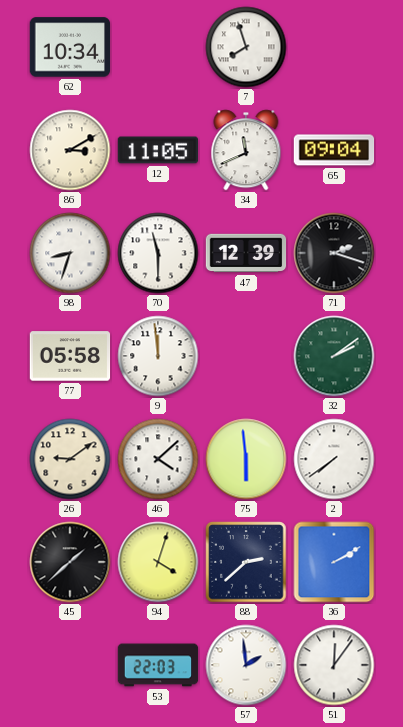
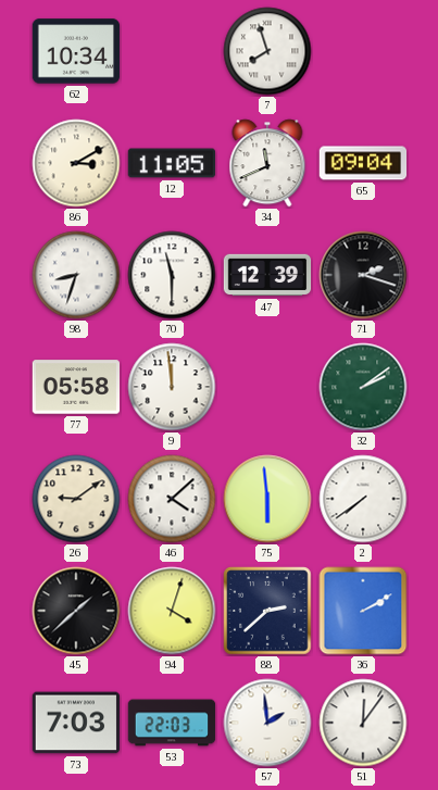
73: none -> 7:03 (76, 723)
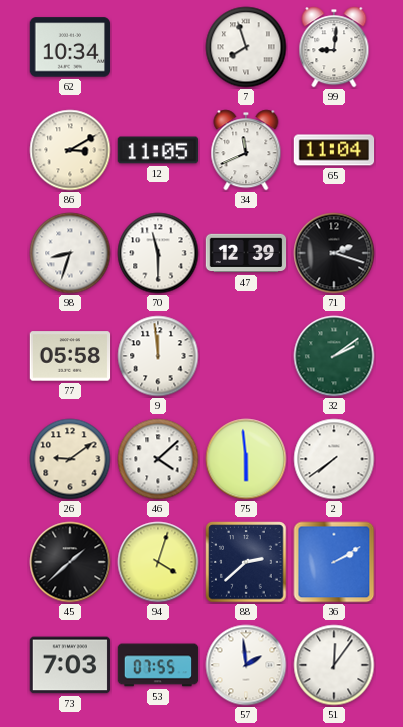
99: none -> 9:01 (334, 47)
65: 09:04 -> 11:04 (334, 150)
53: 22:03 -> 07:55 (158, 665)
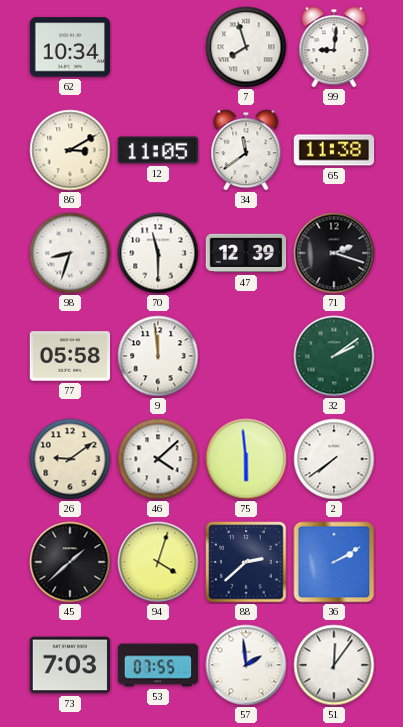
34: 11:41 -> 11:39 (246, 150)
65: 11:04 -> 11:38 (334, 150)
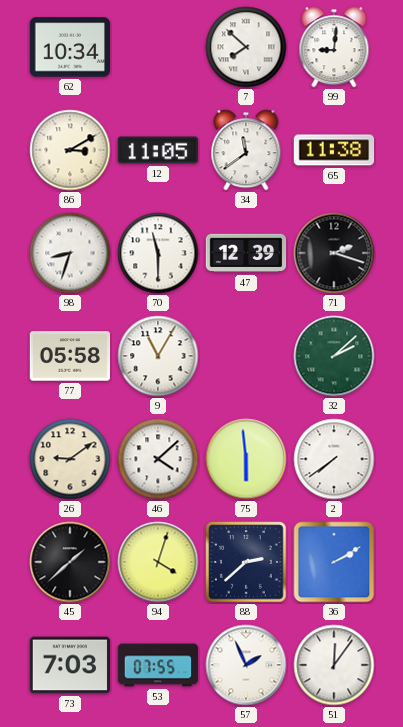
7: 7:57 -> 7:52 (246, 47)
9: 11:59 -> 11:05 (158, 356)
32: 2:09 -> 2:08 (334, 356)
57: 1:59 -> 1:56 (246, 665)
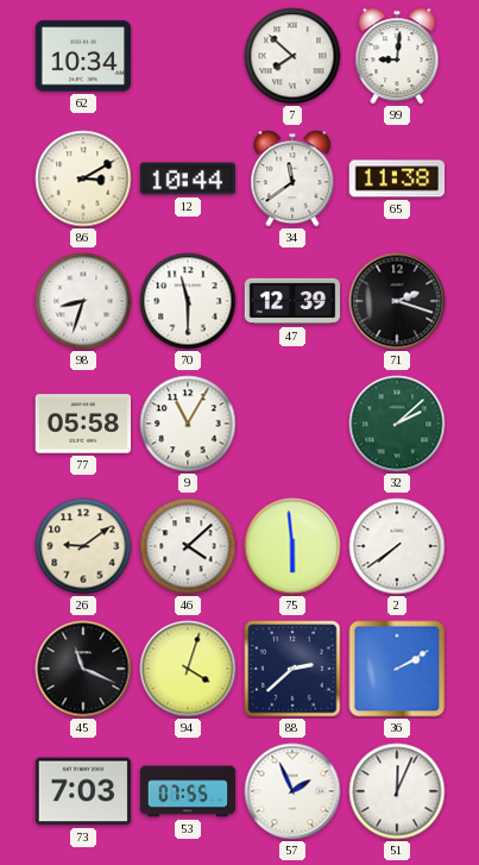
12: 11:05 -> 10:44 (188, 178)
45: 1:38 -> 11:19 (83, 669)
51: 12:06 -> 12:04 (397, 791)
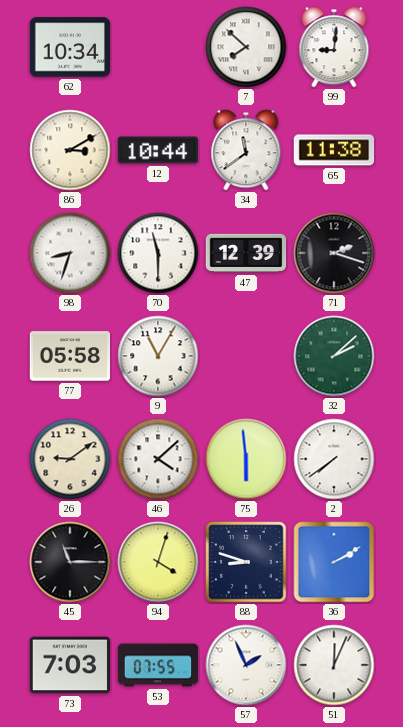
45: 11:19 -> 11:15 (70, 562)
88: 2:38 -> 8:48 (246, 562)
